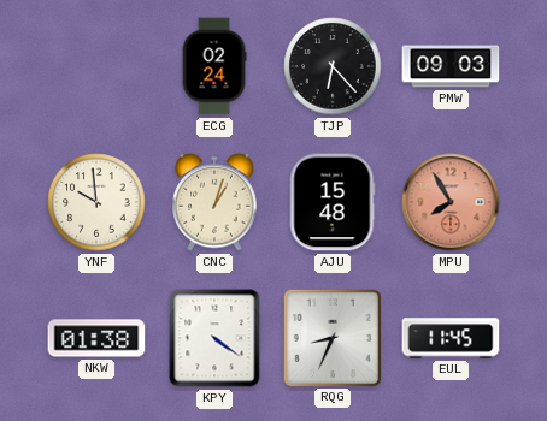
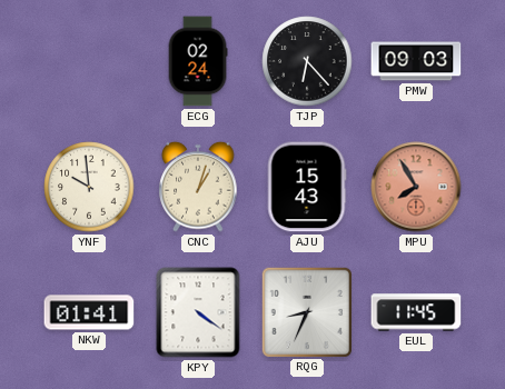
AJU: 15:48 -> 15:43 (307, 187)
NKW: 01:38 -> 01:41 (89, 312)
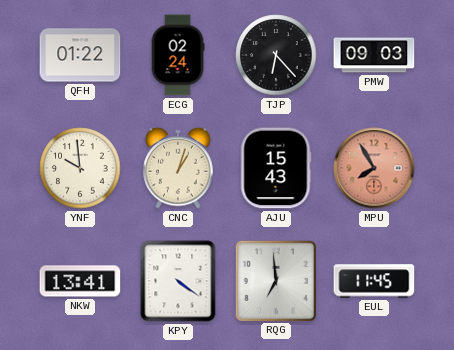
QFH: none -> 01:22 (80, 55)
NKW: 01:41 -> 13:41 (80, 281)
RQG: 8:34 -> 6:59 (275, 280)
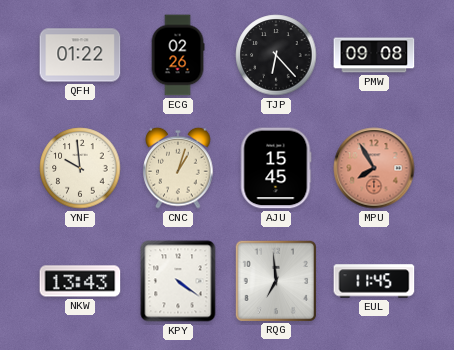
ECG: 02:24 -> 02:26 (178, 55)
PMW: 09:03 -> 09:08 (374, 55)
AJU: 15:43 -> 15:45 (276, 168)
NKW: 13:41 -> 13:43 (80, 281)
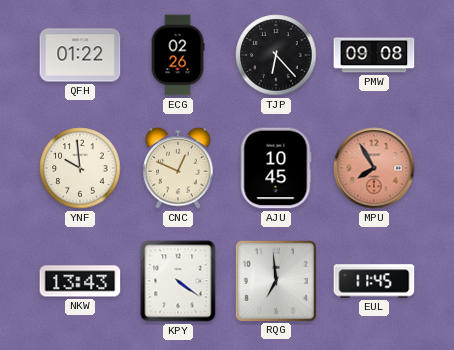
CNC: 1:03 -> 12:49 (178, 168)
AJU: 15:45 -> 10:45 (276, 168)
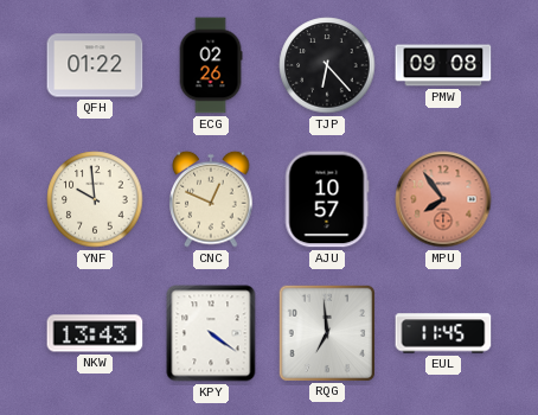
AJU: 10:45 -> 10:57 (327, 199)
MPU: 7:55 -> 7:54 (443, 199)
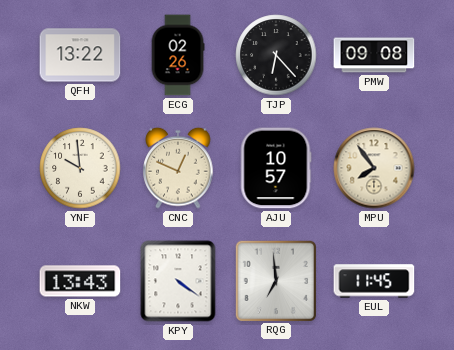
QFH: 01:22 -> 13:22 (80, 55)
MPU dial: salmon -> cream (374, 168)
